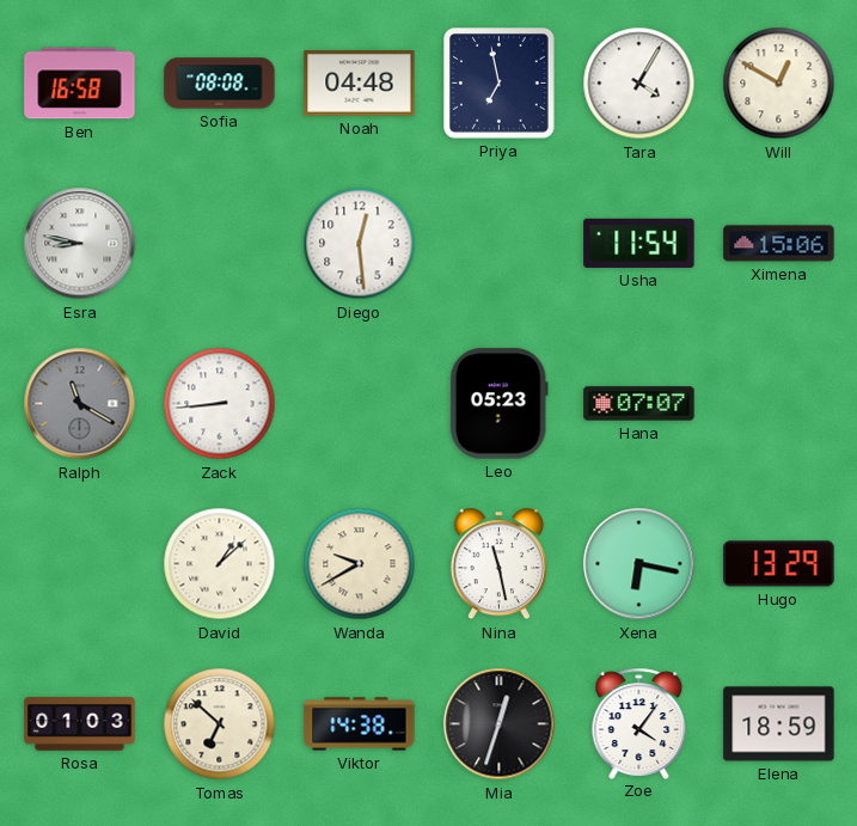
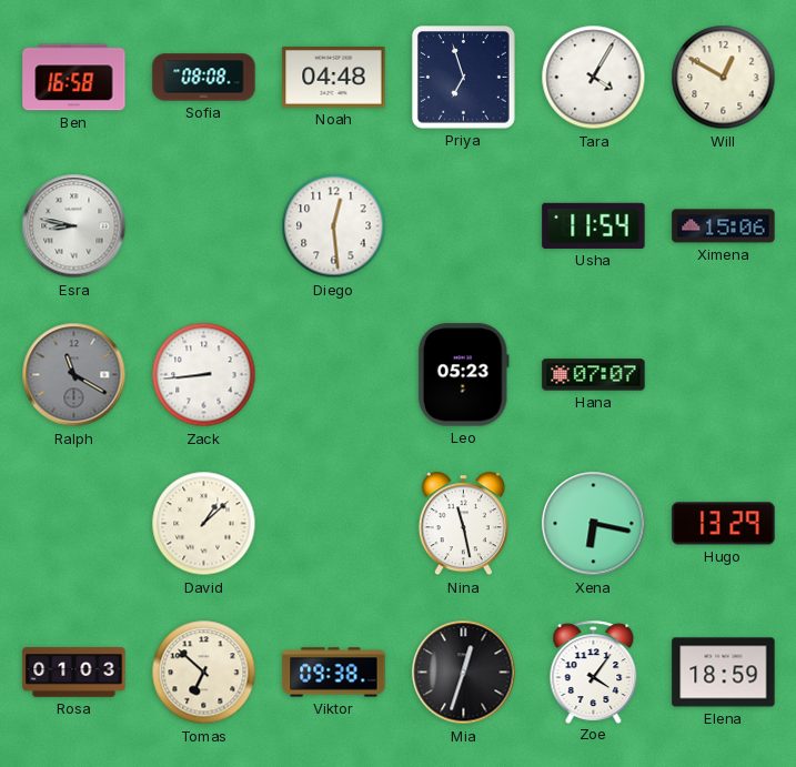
Priya: 6:58 -> 6:57 (464, 78)
Wanda: 9:40 -> none (360, 564)
Viktor: 14:38 -> 09:38 (334, 673)
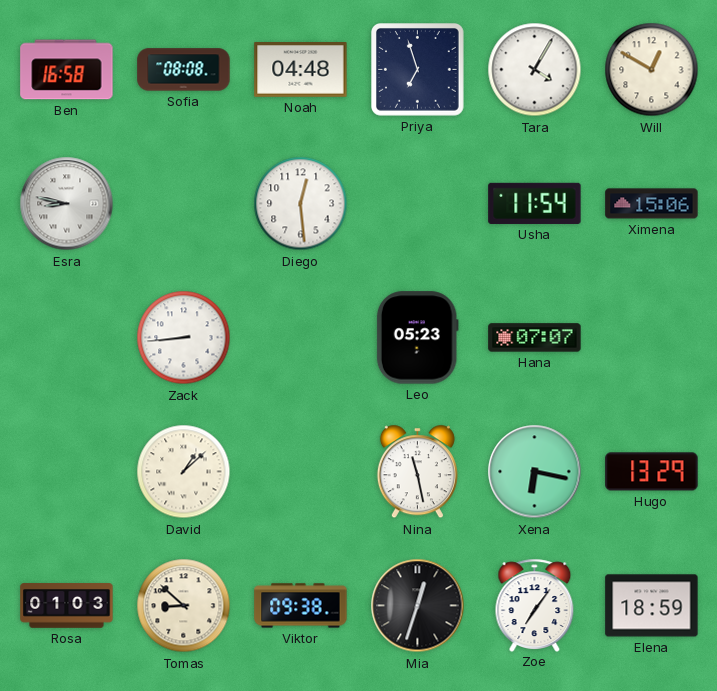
Ralph: 11:20 -> none (74, 375)
Tomas: 6:52 -> 8:52 (184, 606)
Zoe: 4:06 -> 7:06 (535, 605)
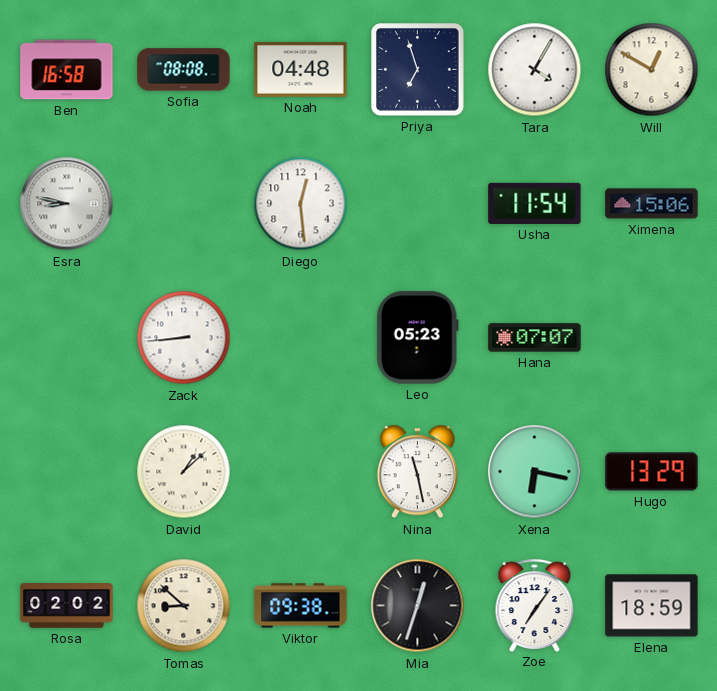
Rosa: 01:03 -> 02:02 (67, 606)
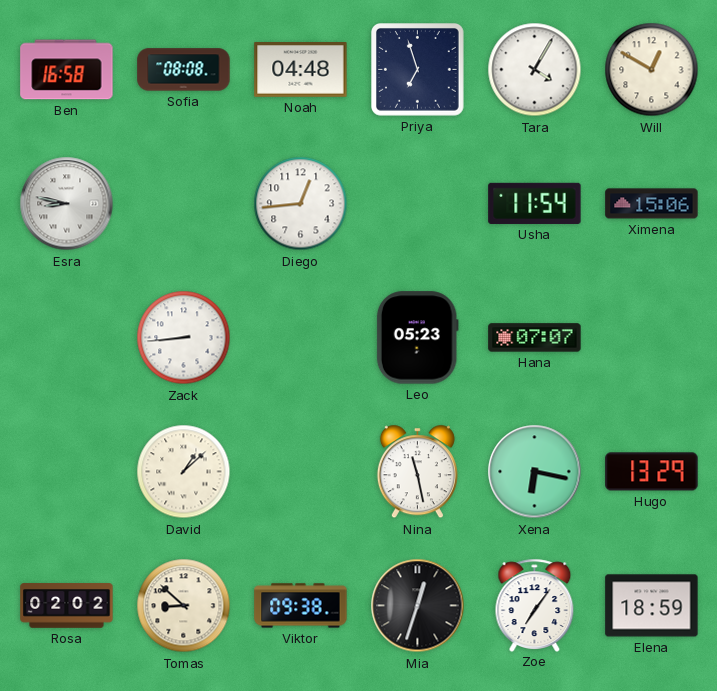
Diego: 12:29 -> 12:44 (301, 204)
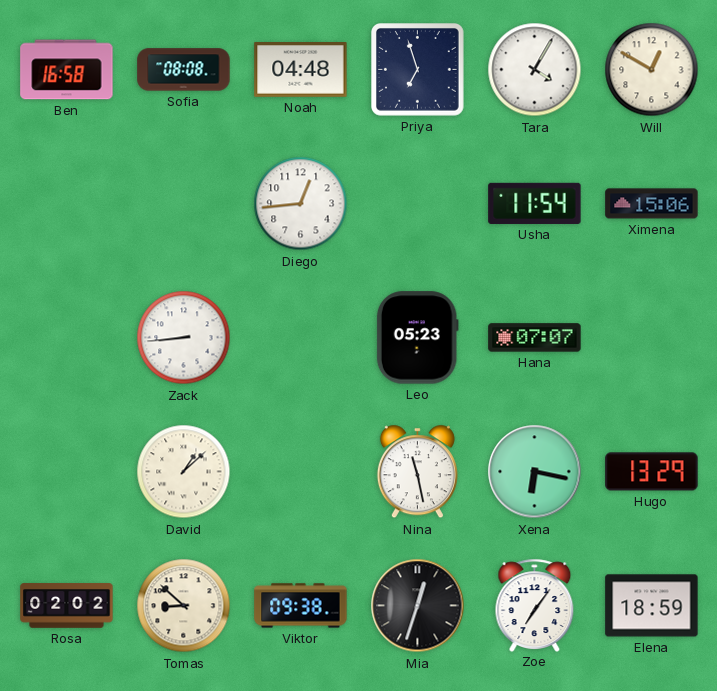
Esra: 8:47 -> none (67, 204)
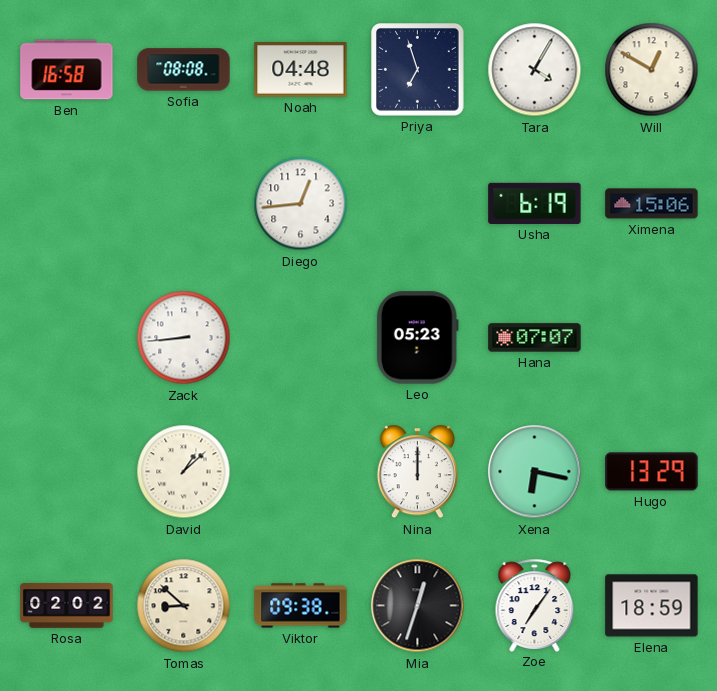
Usha: 11:54 -> 6:19 (535, 203)
Nina: 11:28 -> 12:00 (417, 472)
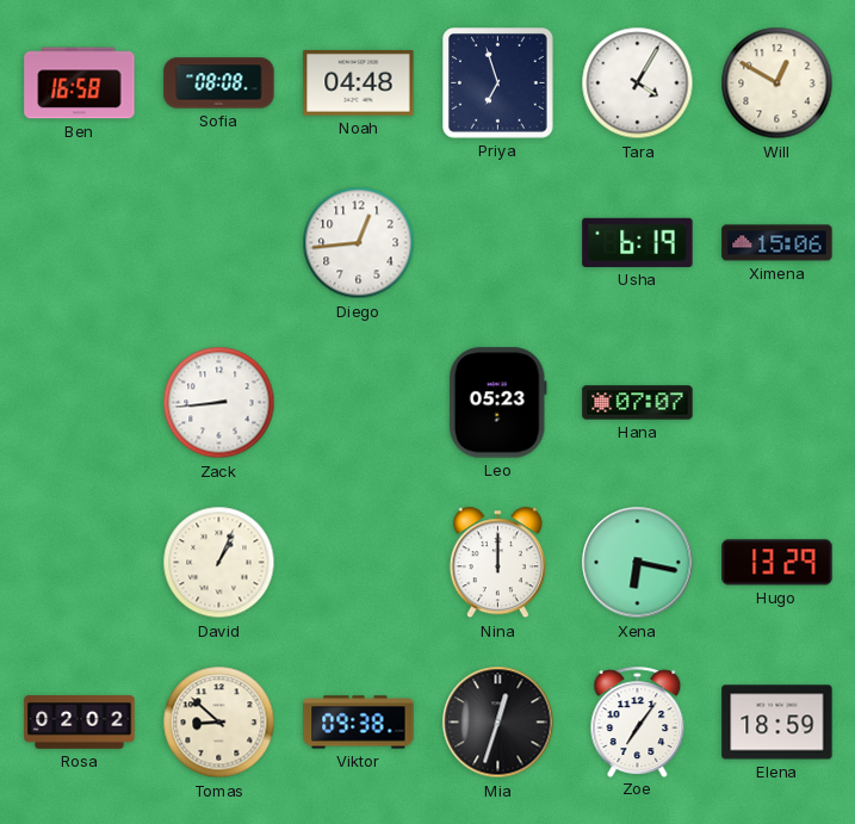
David: 1:08 -> 1:04 (219, 563)
